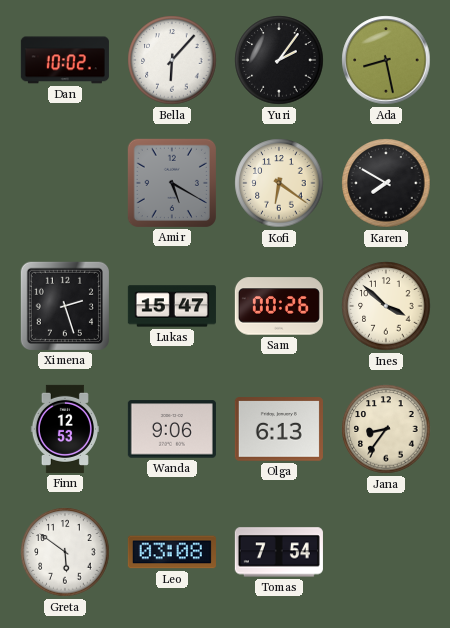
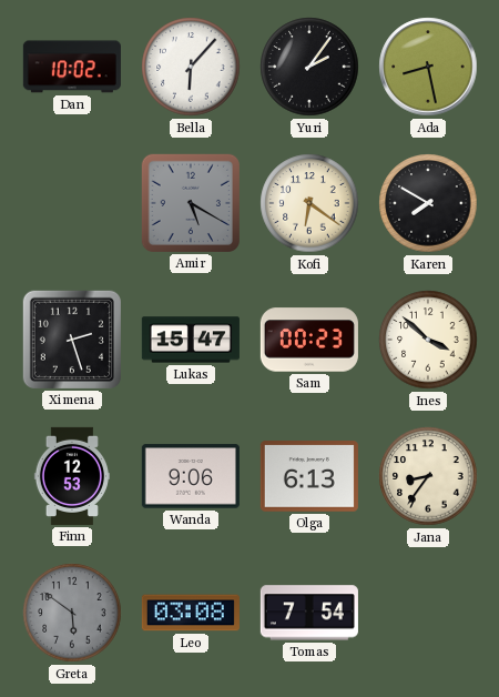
Sam: 00:26 -> 00:23 (309, 340)
Greta dial: white -> grey (72, 613)
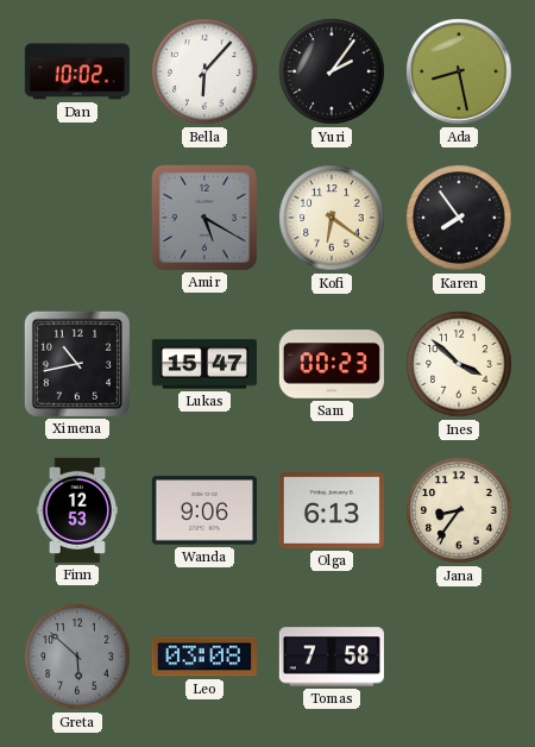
Karen: 7:50 -> 7:54 (459, 218)
Ximena: 2:27 -> 10:43 (77, 364)
Greta: 5:51 -> 5:52 (77, 657)
Tomas: 7:54 -> 7:58 (332, 657)
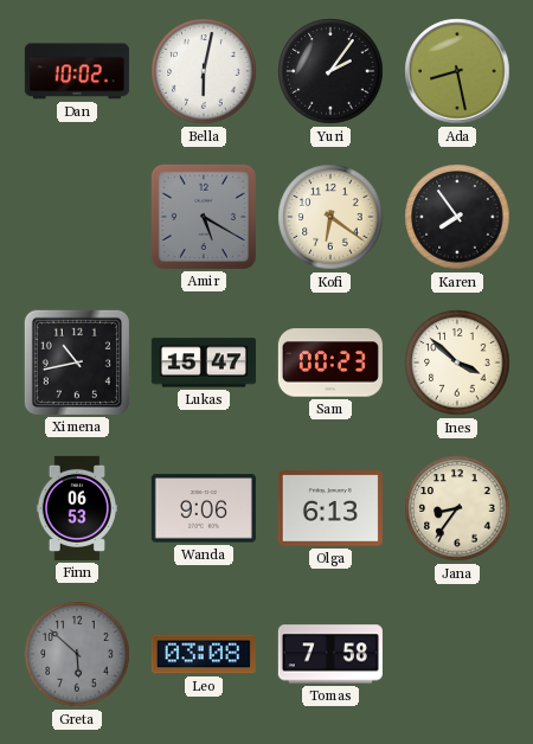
Bella: 6:07 -> 6:02 (204, 71)
Finn: 12:53 -> 06:53 (76, 508)
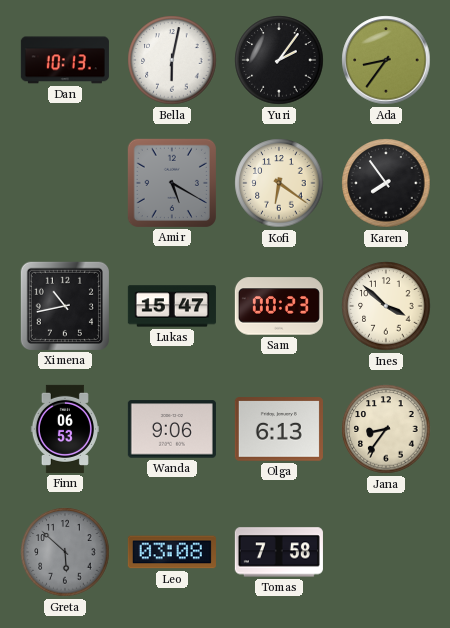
Dan: 10:02 -> 10:13 (65, 60)
Ada: 8:28 -> 8:36 (386, 60)
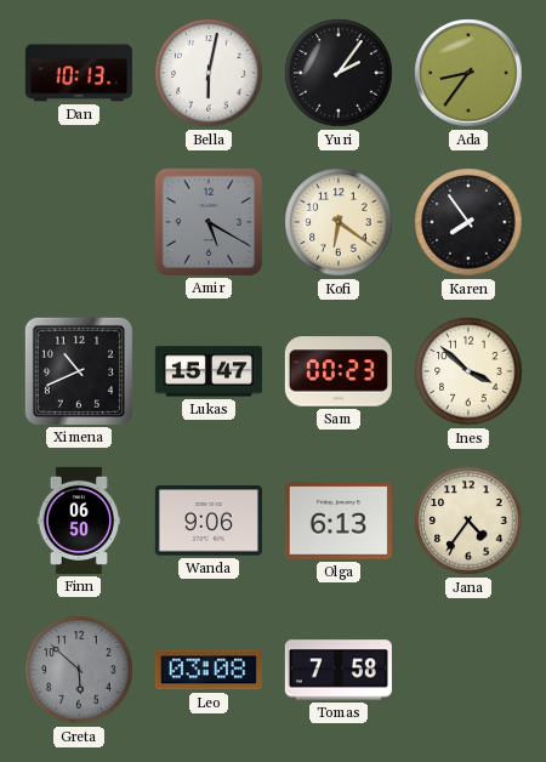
Ximena: 10:43 -> 10:41 (79, 371)
Finn: 06:53 -> 06:50 (78, 521)
Jana: 8:36 -> 4:36 (468, 521)
